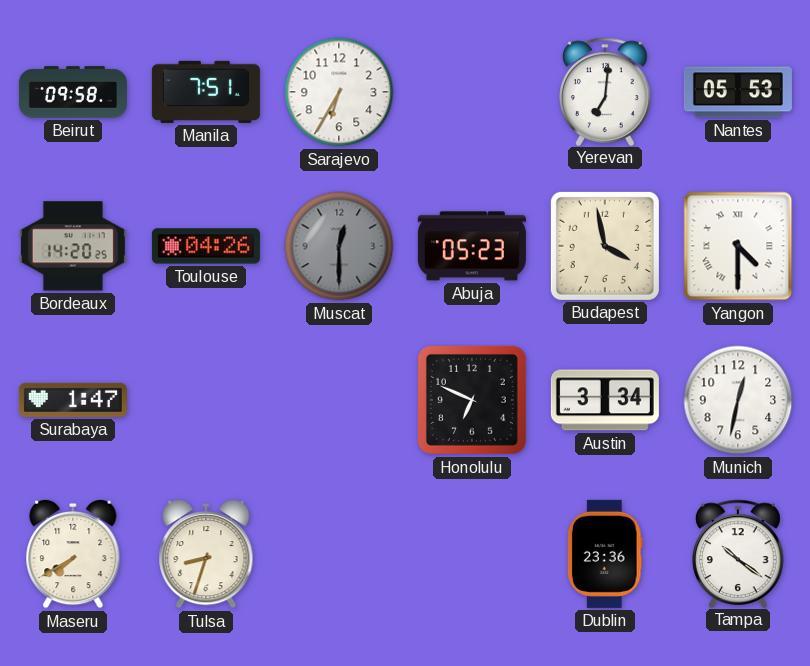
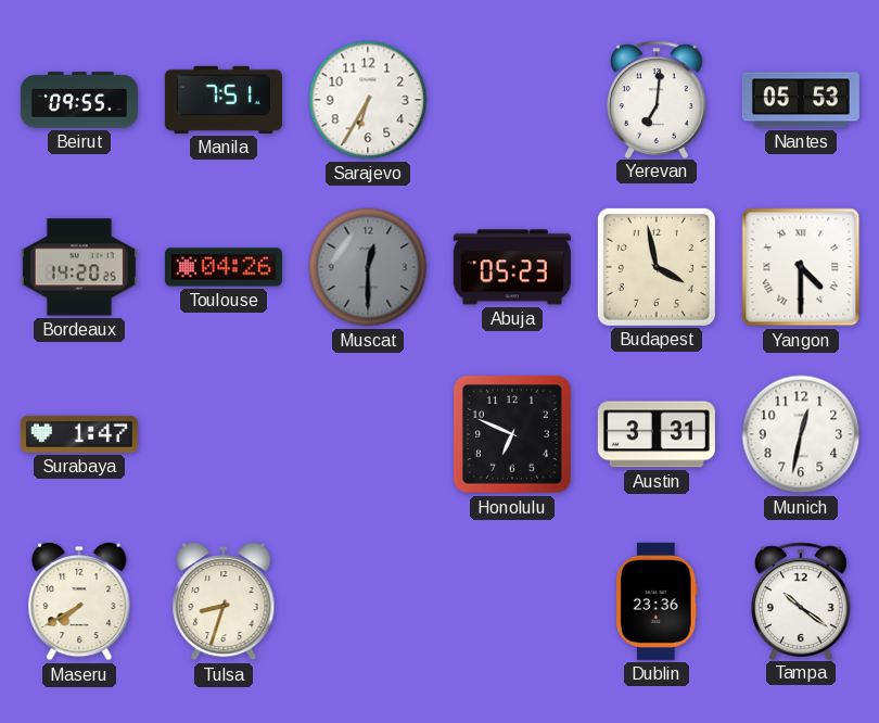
Beirut: 09:58 -> 09:55 (79, 100)
Austin: 3:34 -> 3:31 (657, 434)
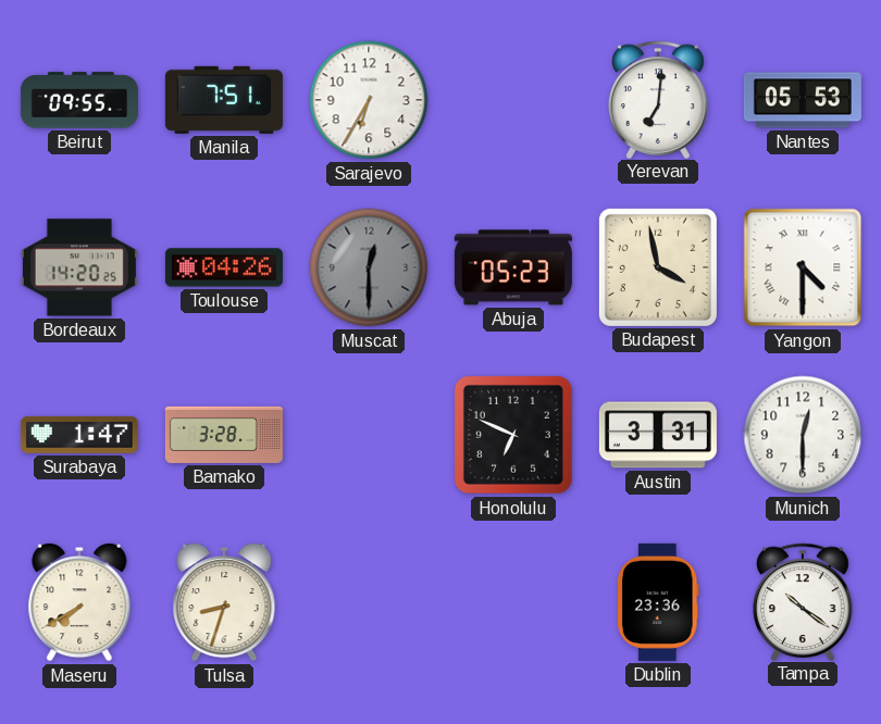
Bamako: none -> 3:28 (224, 435)
Munich: 12:32 -> 12:30 (803, 435)
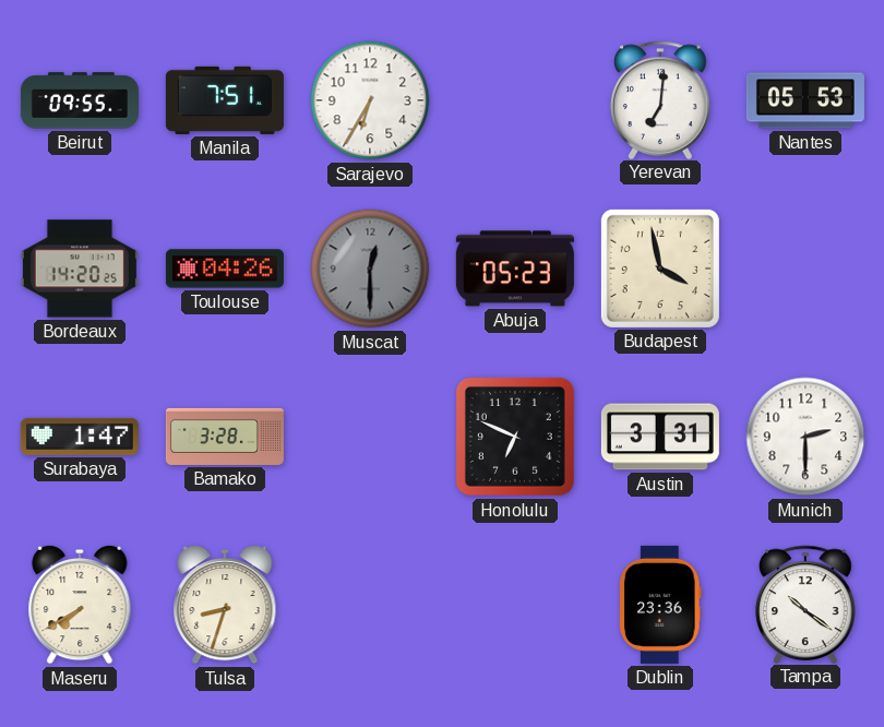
Yangon: 4:30 -> none (803, 267)
Munich: 12:30 -> 2:30 (805, 437)
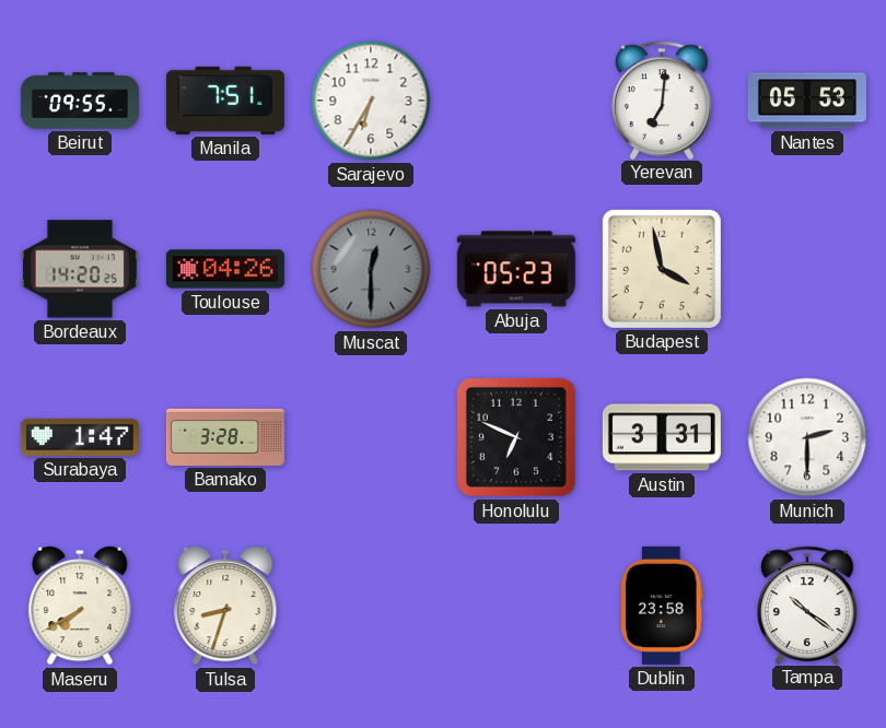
Dublin: 23:36 -> 23:58 (663, 606)
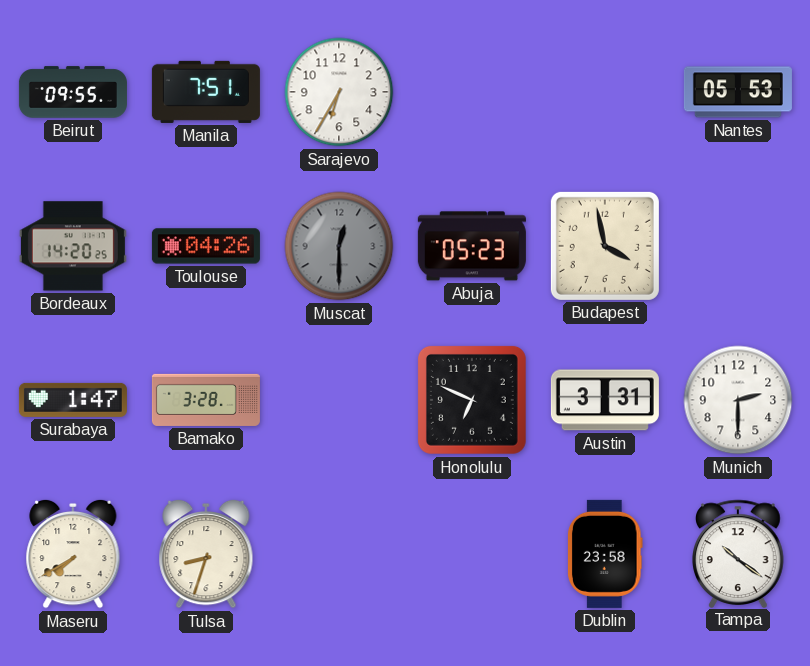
Yerevan: 7:01 -> none (663, 99)
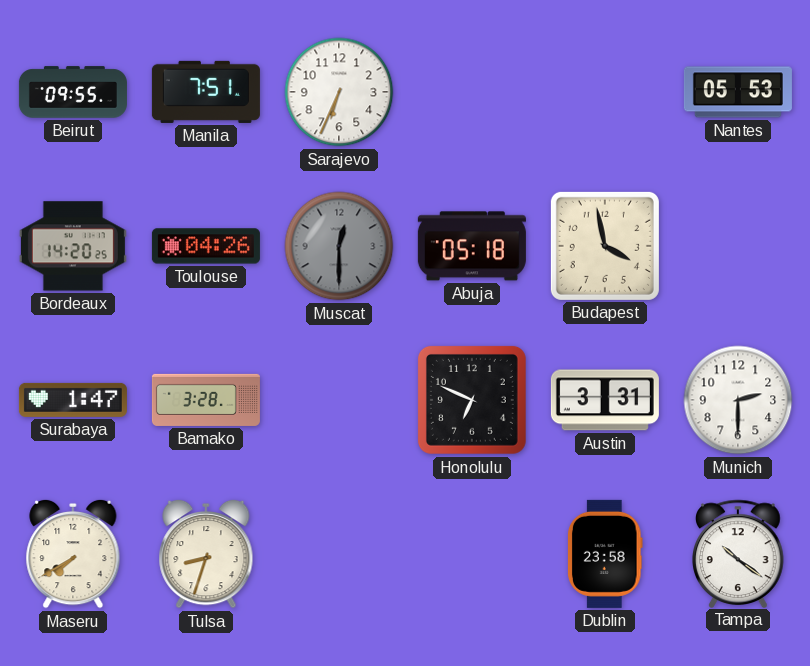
Sarajevo: 6:35 -> 6:34 (339, 92)
Abuja: 05:23 -> 05:18 (472, 246)
